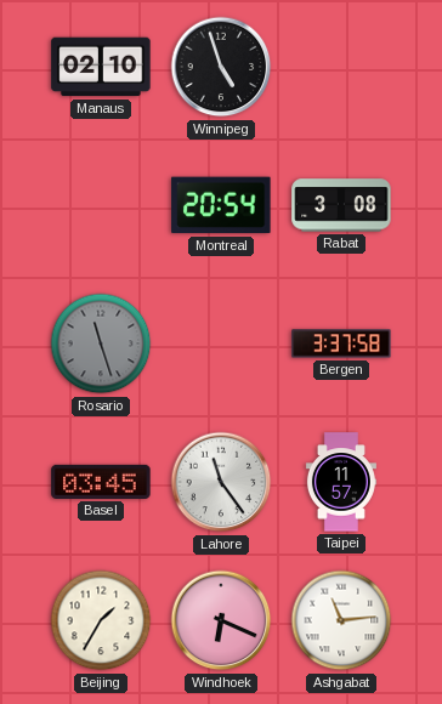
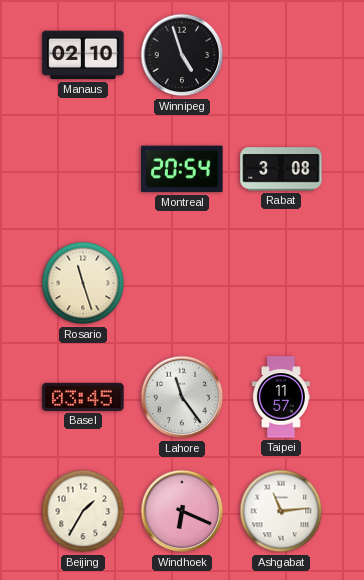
Rosario dial: grey -> cream (83, 283)
Bergen: 3:37 -> none (341, 344)
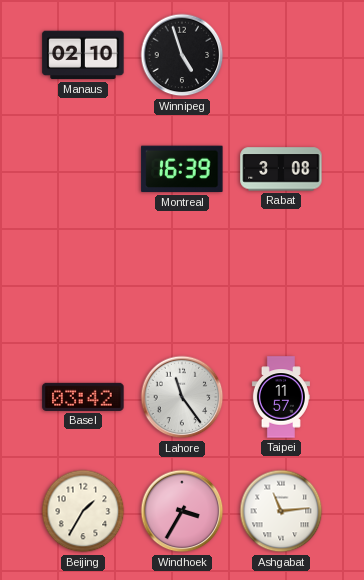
Montreal: 20:54 -> 16:39 (182, 169)
Rosario: 11:27 -> none (83, 283)
Basel: 03:45 -> 03:42 (83, 397)
Windhoek: 6:19 -> 3:35 (182, 511)
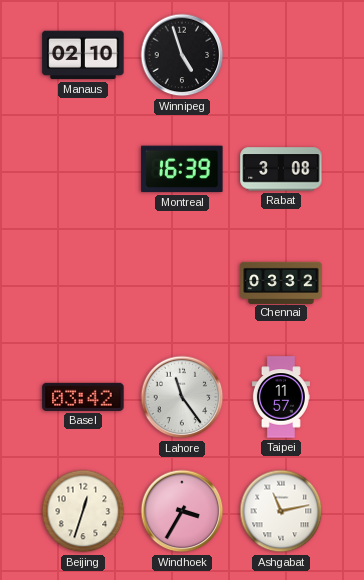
Chennai: none -> 03:32 (281, 282)
Beijing: 1:35 -> 12:33 (83, 511)
Ashgabat: 11:14 -> 11:13 (281, 511)
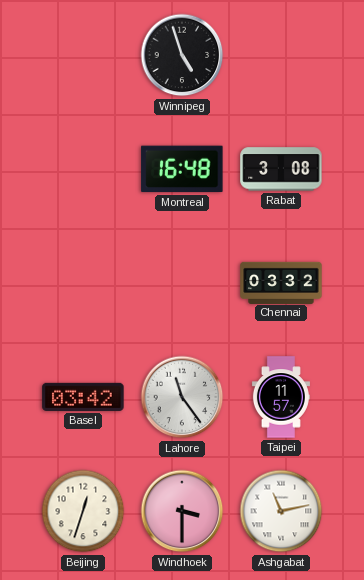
Manaus: 02:10 -> none (83, 55)
Montreal: 16:39 -> 16:48 (182, 169)
Windhoek: 3:35 -> 3:30 (182, 511)
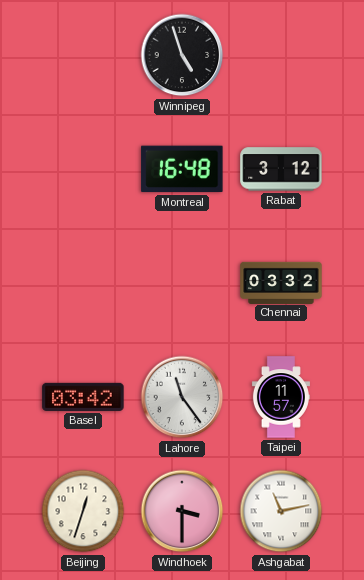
Rabat: 3:08 -> 3:12 (281, 169)
